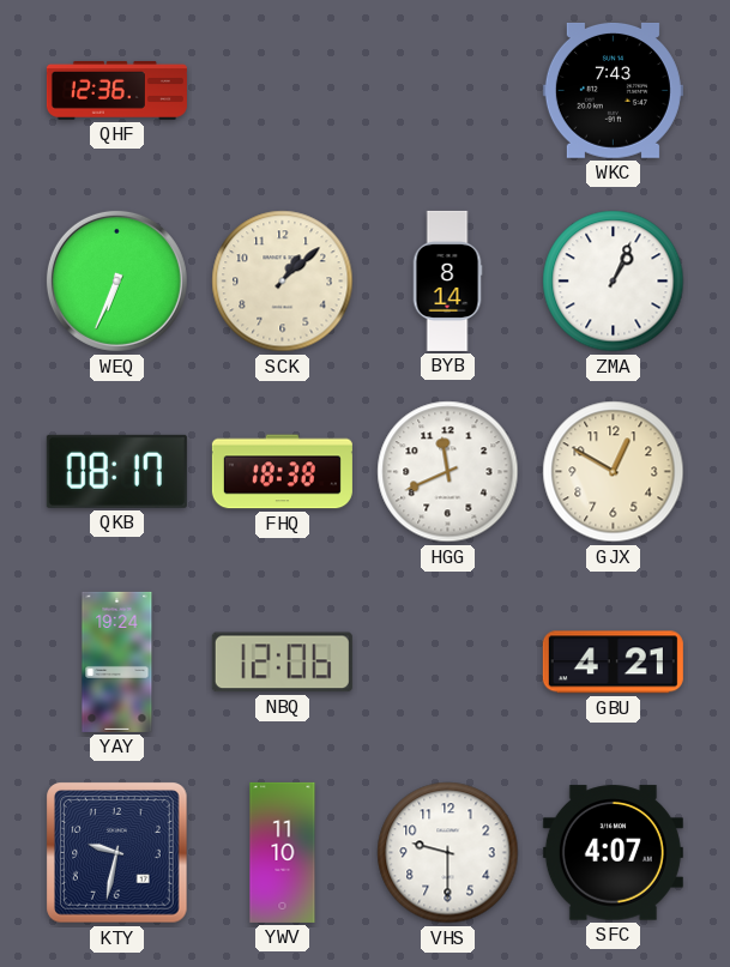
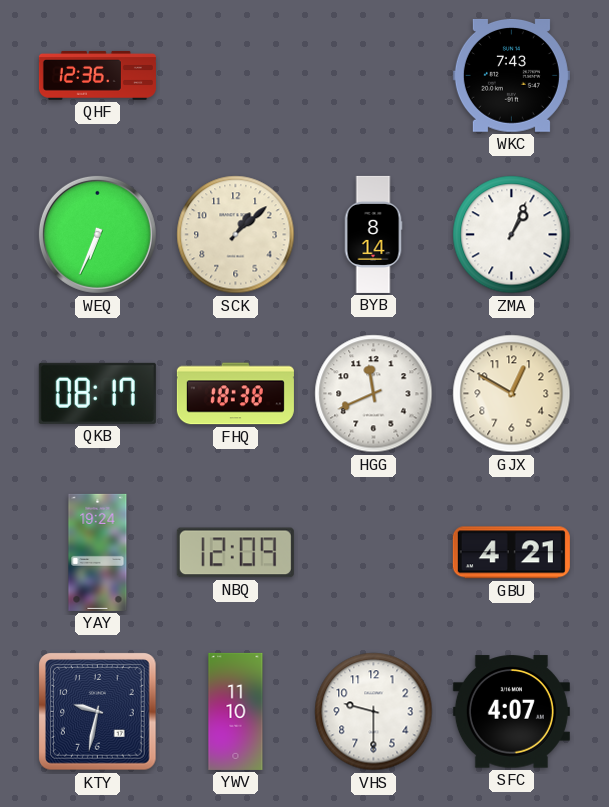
NBQ: 12:06 -> 12:09 (235, 553)
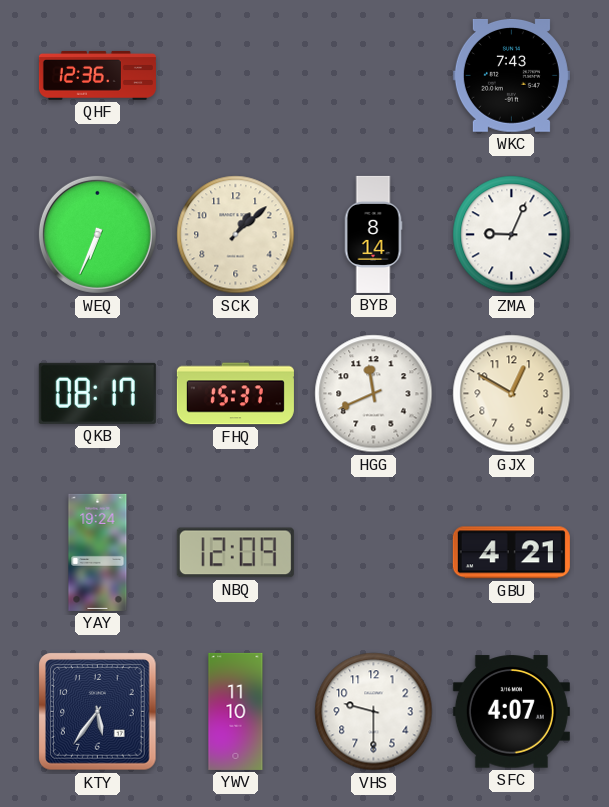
ZMA: 1:04 -> 9:04 (512, 235)
FHQ: 18:38 -> 15:37 (235, 394)
KTY: 9:32 -> 5:36 (98, 712)
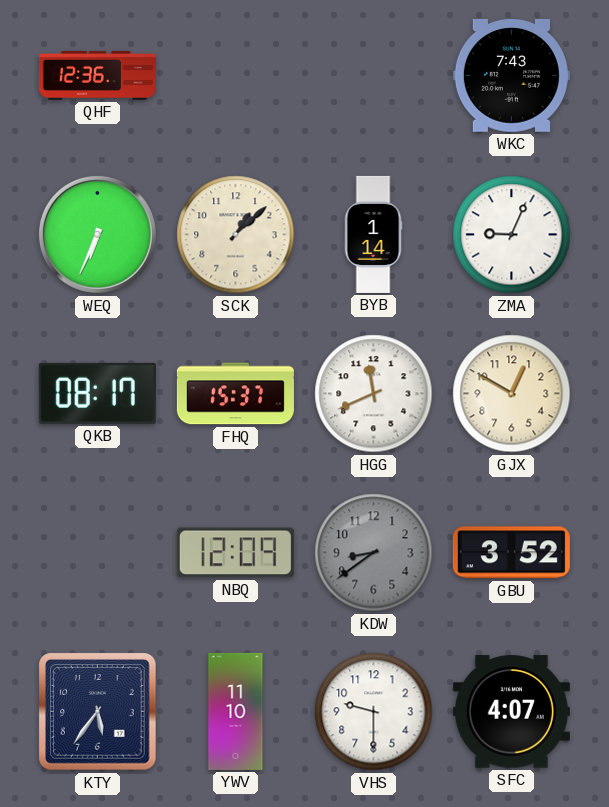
BYB: 8:14 -> 1:14 (373, 234)
YAY: 19:24 -> none (98, 552)
KDW: none -> 8:39 (374, 553)
GBU: 4:21 -> 3:52 (511, 553)
